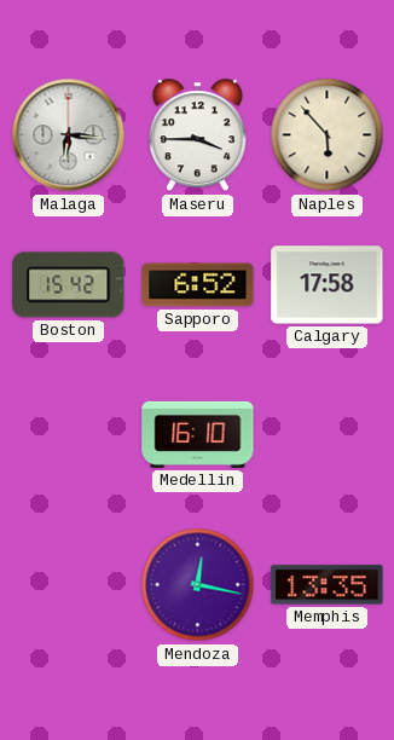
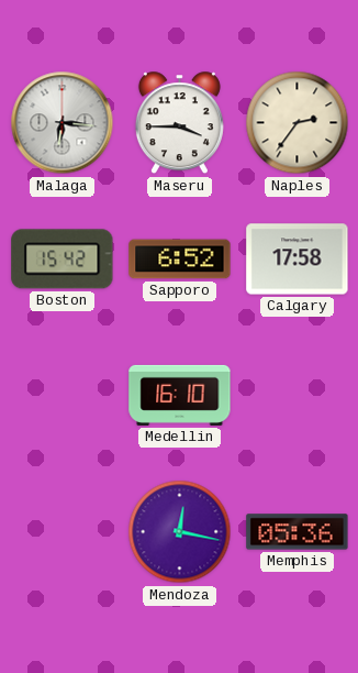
Naples: 5:53 -> 2:36 (298, 123)
Memphis: 13:35 -> 05:36 (298, 532)
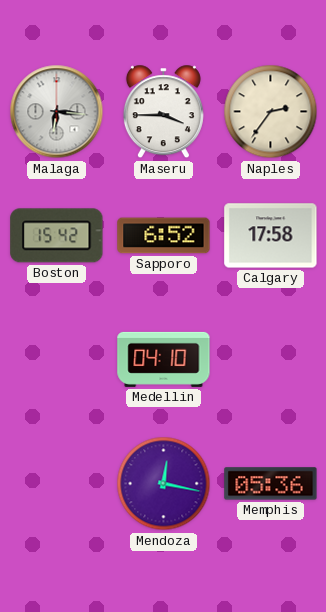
Medellin: 16:10 -> 04:10 (164, 359)
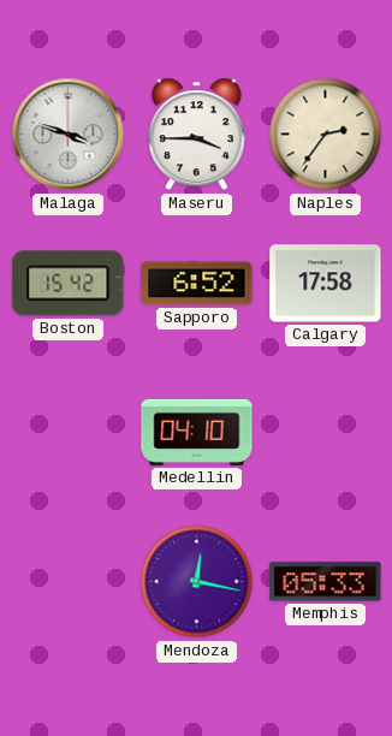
Malaga: 6:16 -> 3:48 (69, 135)
Memphis: 05:36 -> 05:33 (326, 582)
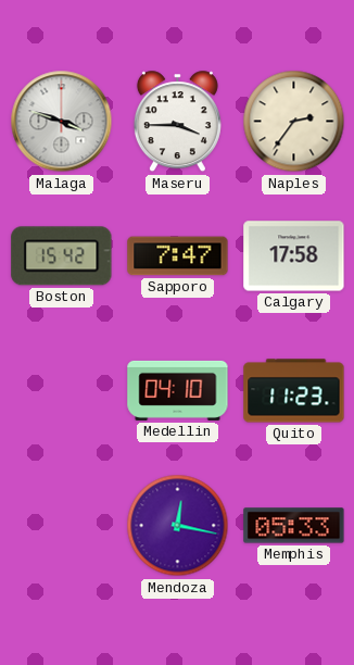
Sapporo: 6:52 -> 7:47 (178, 256)
Quito: none -> 11:23 (294, 391)
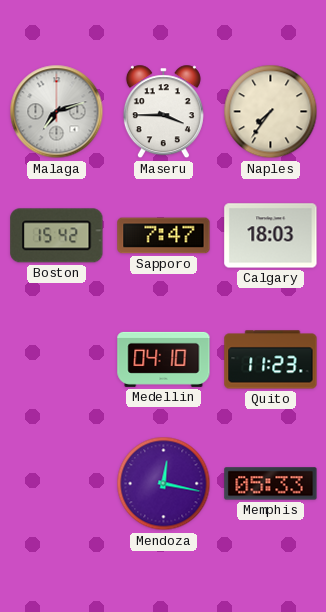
Malaga: 3:48 -> 7:12 (57, 112)
Naples: 2:36 -> 7:36 (271, 112)
Calgary: 17:58 -> 18:03 (271, 236)
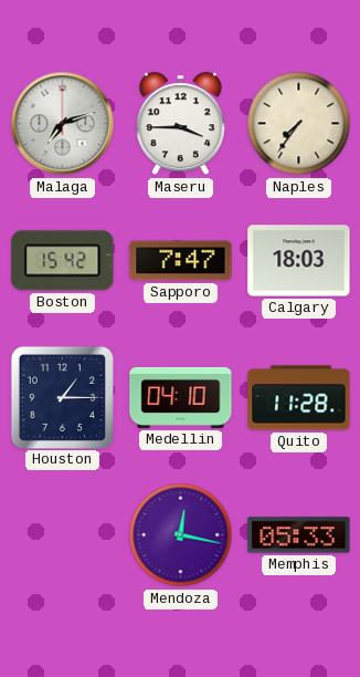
Houston: none -> 1:15 (62, 397)
Quito: 11:23 -> 11:28 (299, 398)
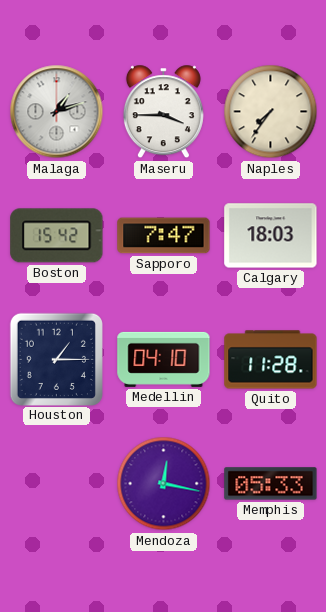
Malaga: 7:12 -> 1:12 (57, 112)
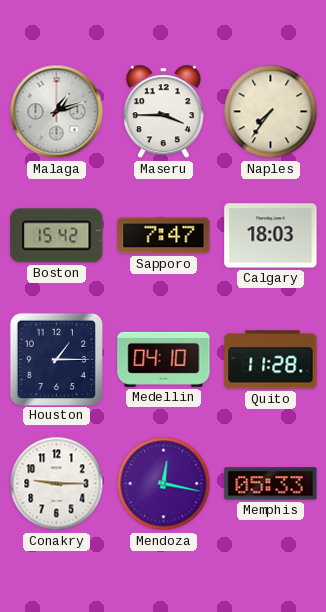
Conakry: none -> 9:15 (57, 484)
